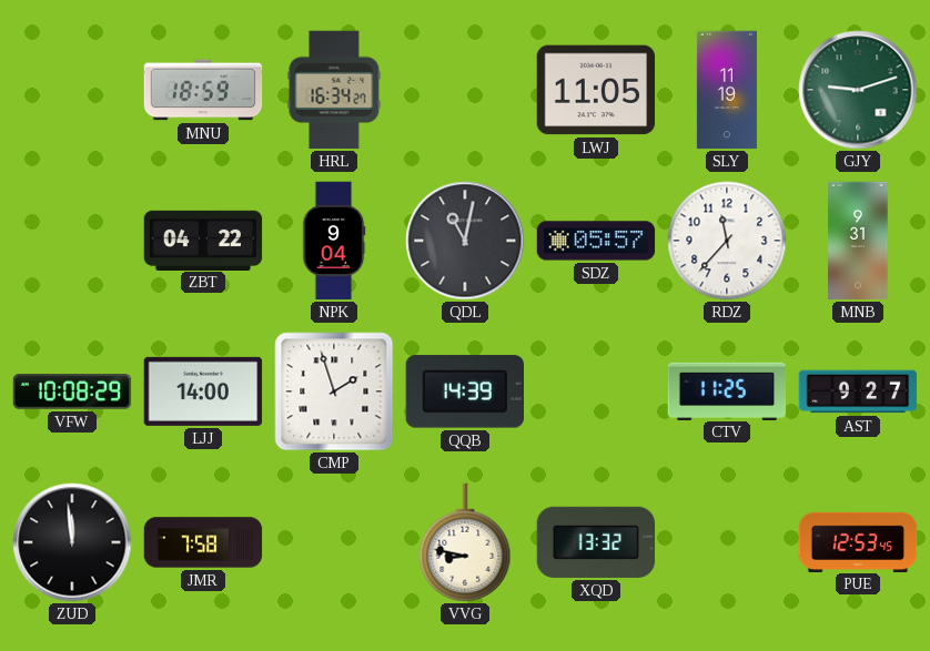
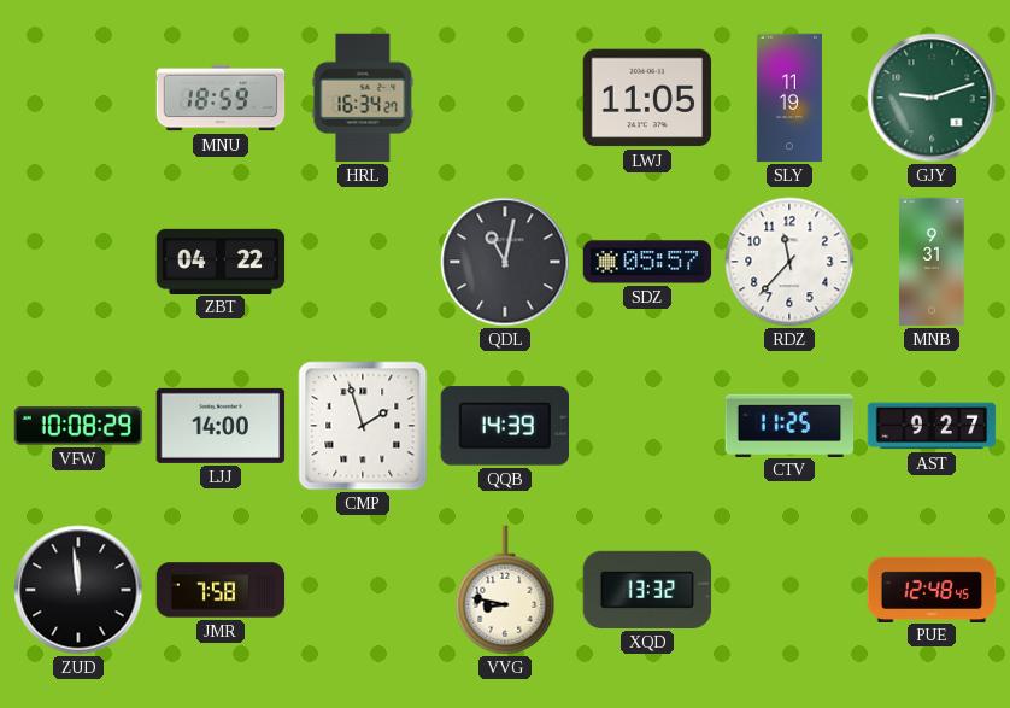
NPK: 9:04 -> none (334, 241)
PUE: 12:53 -> 12:48 (932, 589)
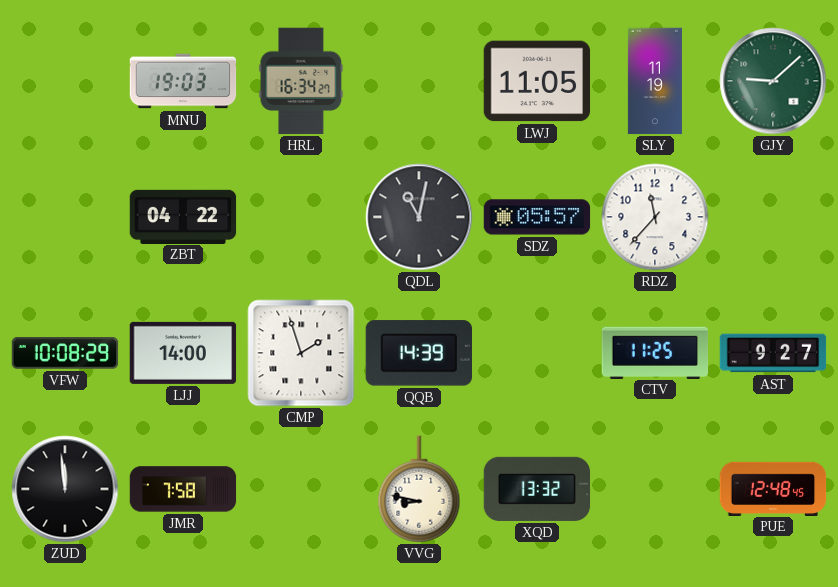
MNU: 18:59 -> 19:03 (183, 81)
GJY: 9:12 -> 9:08 (773, 81)
MNB: 9:31 -> none (932, 262)
